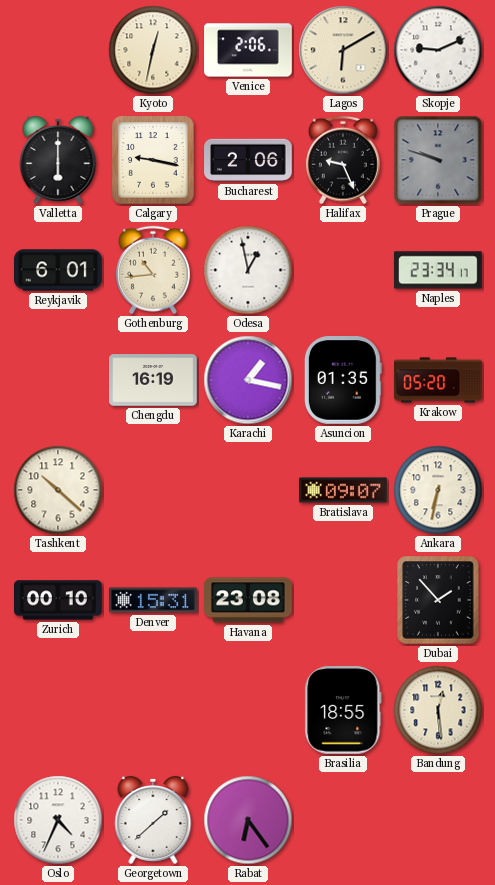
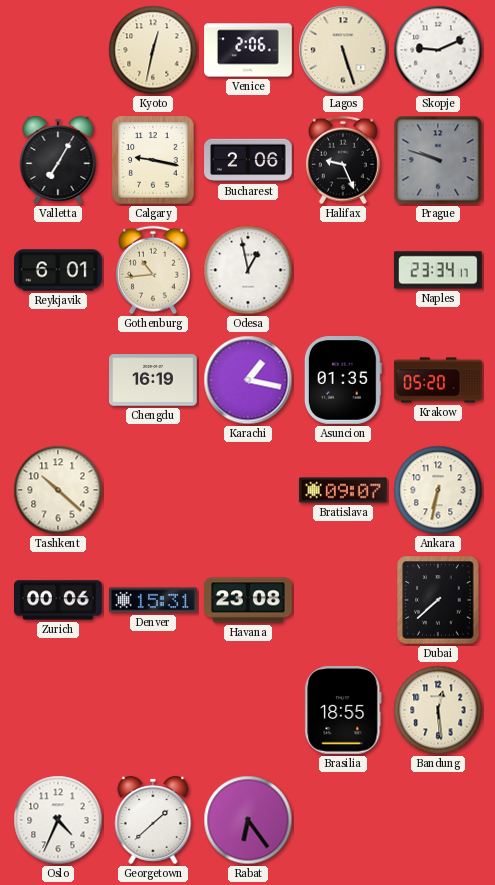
Lagos: 6:10 -> 5:27 (343, 50)
Valletta: 6:00 -> 7:05 (58, 160)
Zurich: 00:10 -> 00:06 (58, 600)
Dubai: 1:53 -> 7:38 (438, 600)
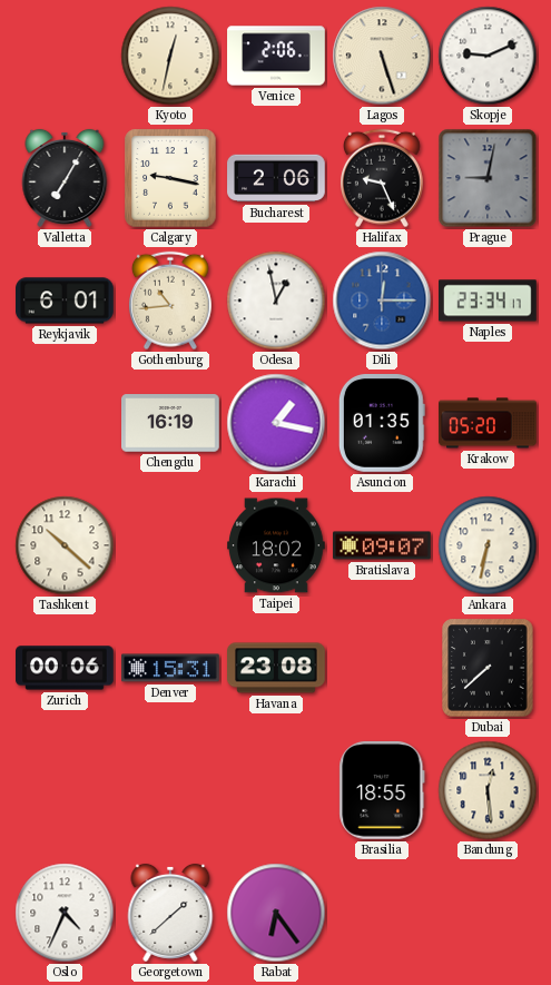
Prague: 9:48 -> 9:02 (488, 178)
Dili: none -> 12:15 (382, 301)
Taipei: none -> 18:02 (276, 545)
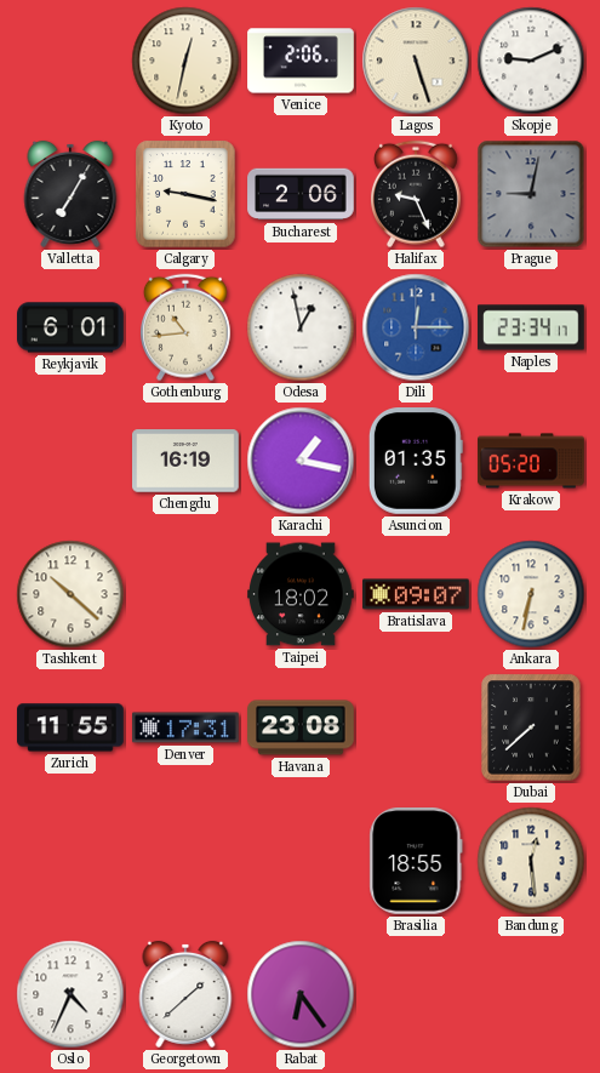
Zurich: 00:06 -> 11:55 (70, 727)
Denver: 15:31 -> 17:31 (187, 727)
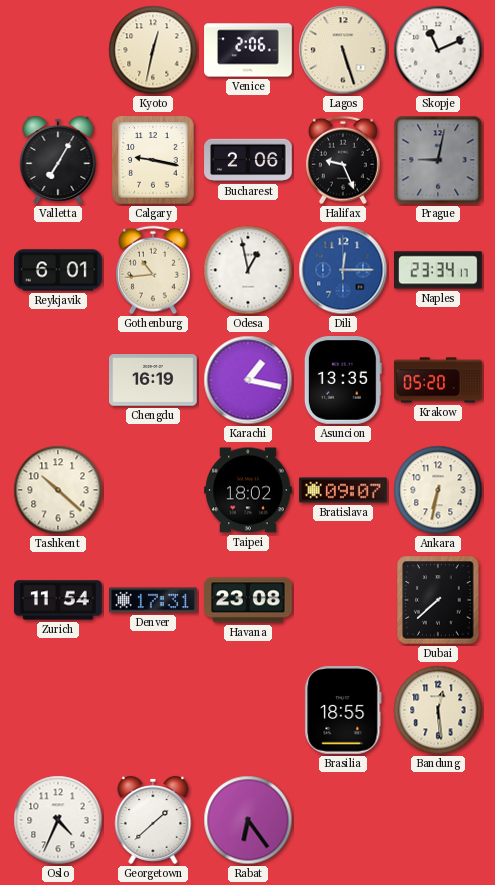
Skopje: 9:11 -> 11:11 (438, 50)
Asuncion: 01:35 -> 13:35 (343, 381)
Zurich: 11:55 -> 11:54 (58, 600)
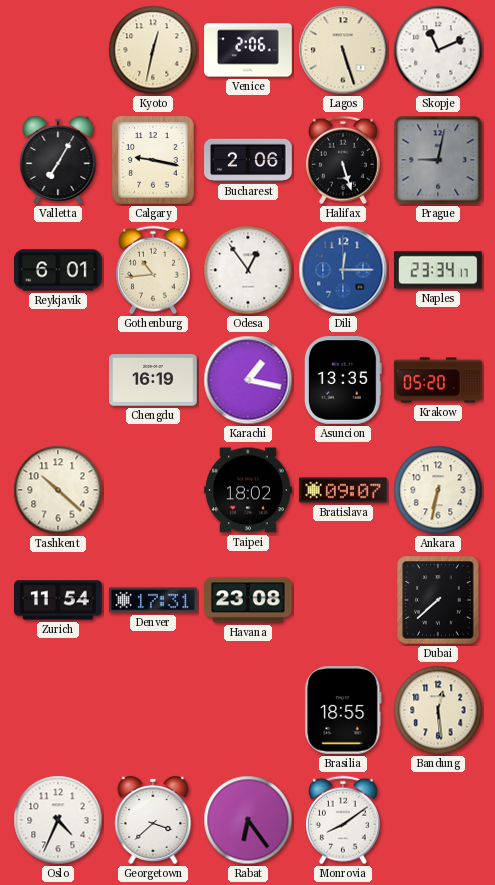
Halifax: 9:26 -> 5:27 (343, 160)
Odesa: 12:58 -> 12:54 (248, 270)
Georgetown: 1:38 -> 3:38 (153, 820)
Monrovia: none -> 8:09 (343, 820)
